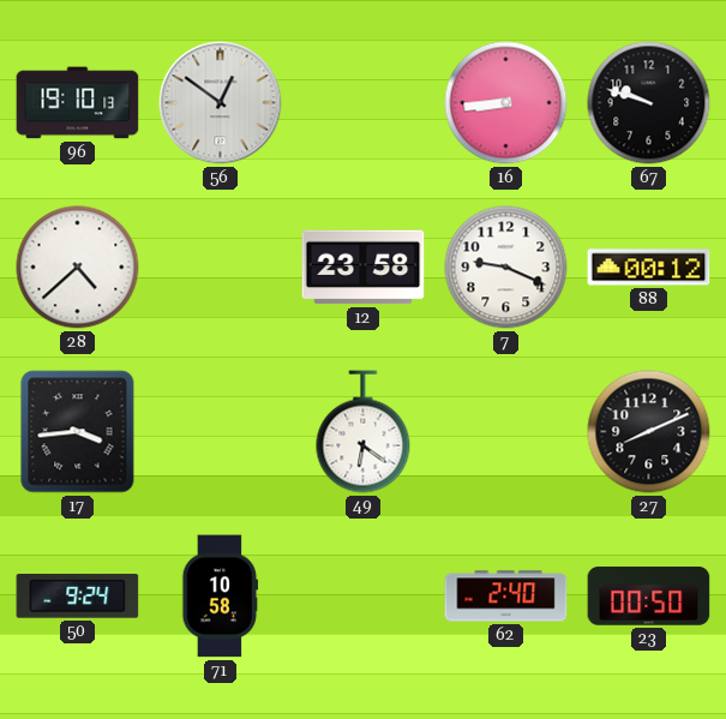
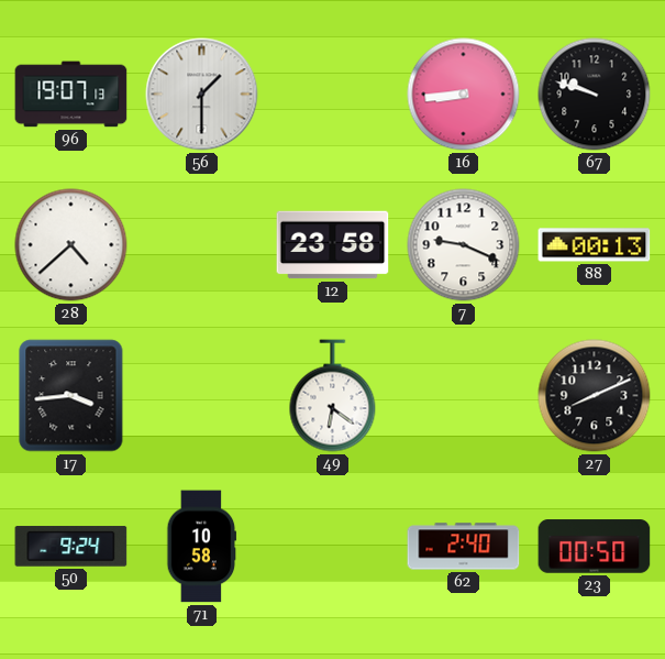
96: 19:10 -> 19:07 (71, 95)
56: 12:51 -> 1:30 (202, 95)
88: 00:12 -> 00:13 (595, 245)
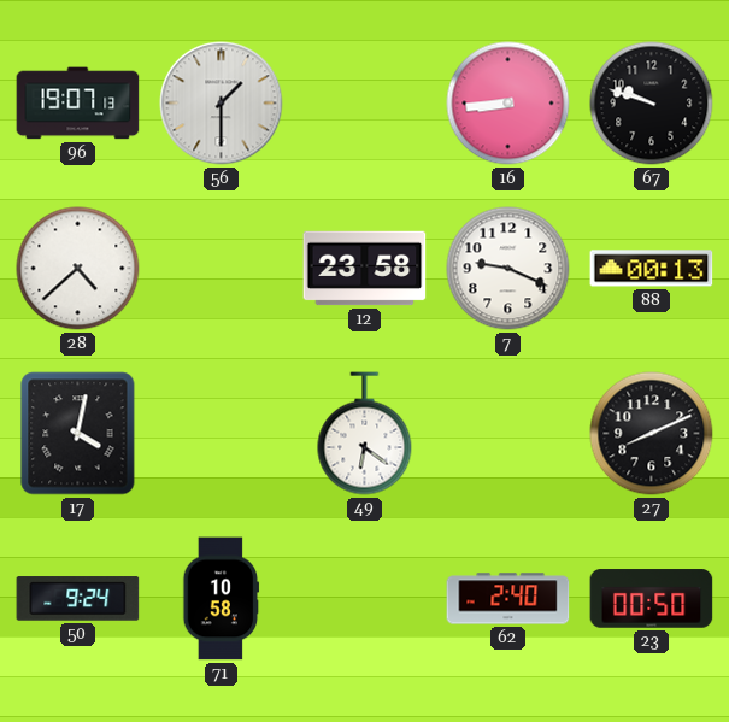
17: 3:44 -> 4:02 (78, 434)
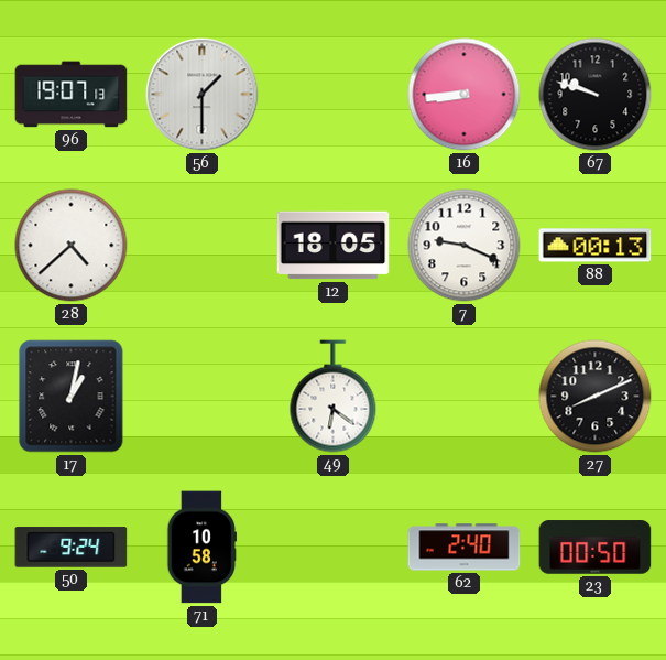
12: 23:58 -> 18:05 (334, 246)
17: 4:02 -> 1:02 (72, 397)
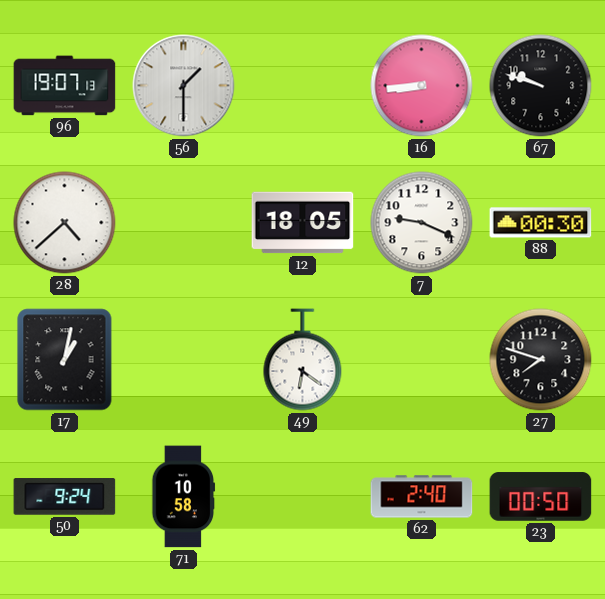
88: 00:13 -> 00:30 (541, 223)
27: 8:11 -> 7:48 (541, 360)
